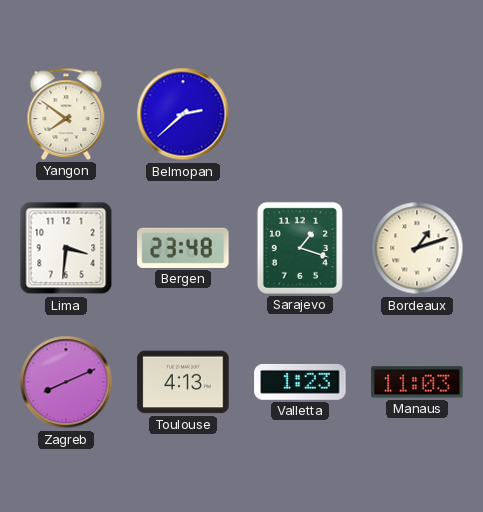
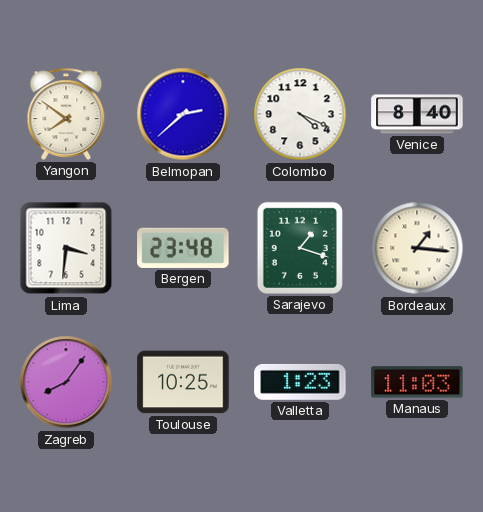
Colombo: none -> 4:19 (300, 114)
Venice: none -> 8:40 (417, 114)
Bordeaux: 1:12 -> 1:16 (417, 248)
Zagreb: 8:11 -> 8:06 (66, 382)
Toulouse: 4:13 -> 10:25 (183, 382)
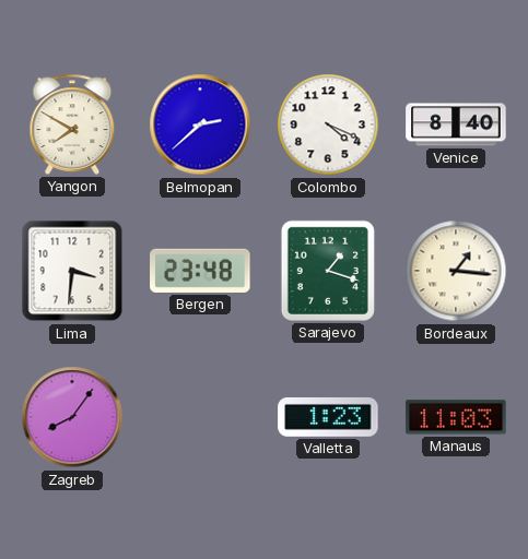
Yangon: 7:51 -> 7:50 (72, 124)
Toulouse: 10:25 -> none (183, 382)
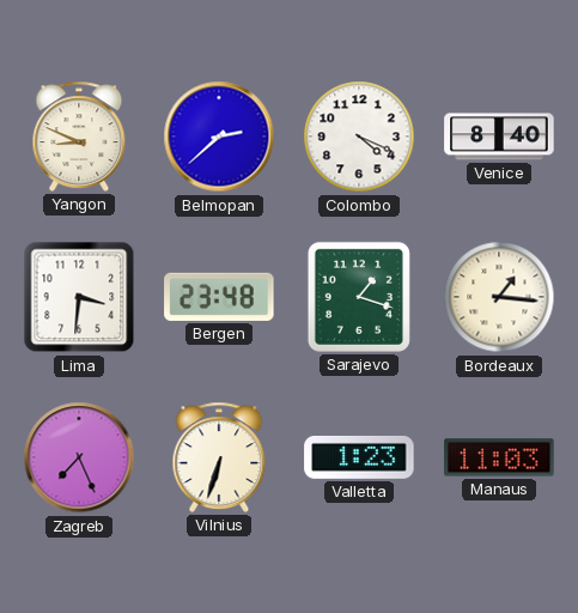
Yangon: 7:50 -> 8:49 (79, 136)
Zagreb: 8:06 -> 7:26 (79, 457)
Vilnius: none -> 6:33 (219, 457)
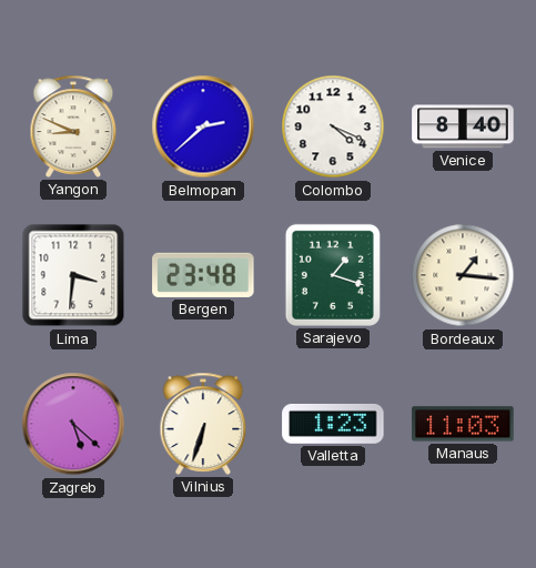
Zagreb: 7:26 -> 5:22 (73, 424)
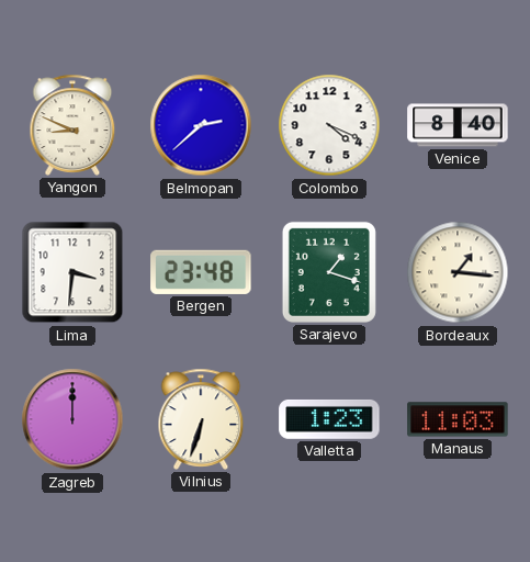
Zagreb: 5:22 -> 12:00 (72, 419)
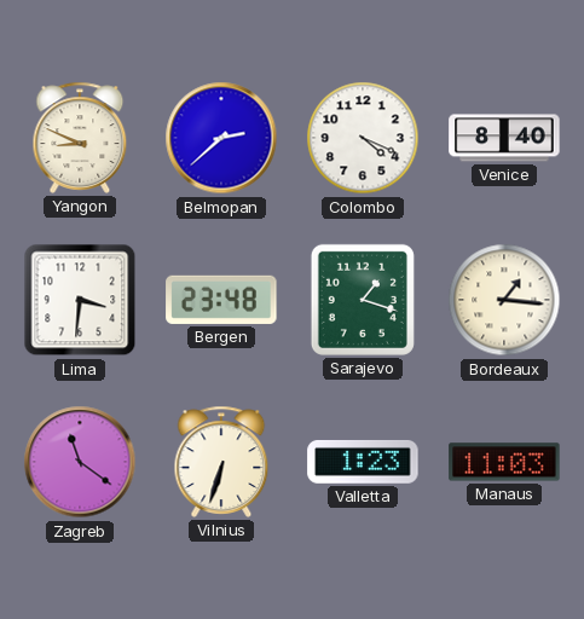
Zagreb: 12:00 -> 11:21 (80, 462)
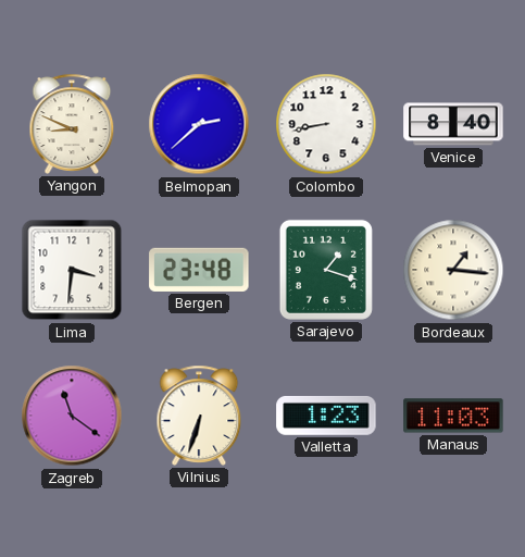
Colombo: 4:19 -> 8:43 (326, 124)
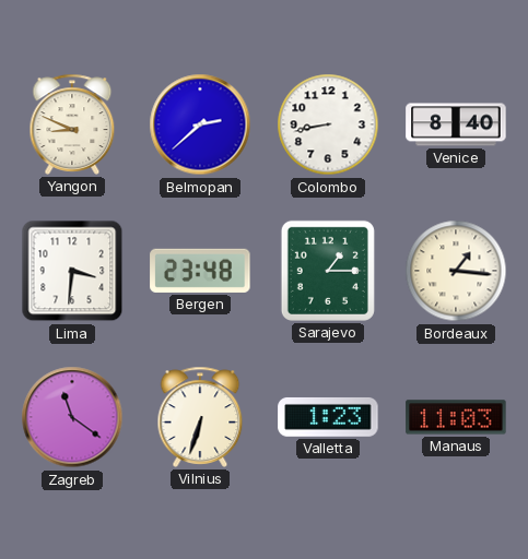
Sarajevo: 1:18 -> 1:15 (328, 271)
